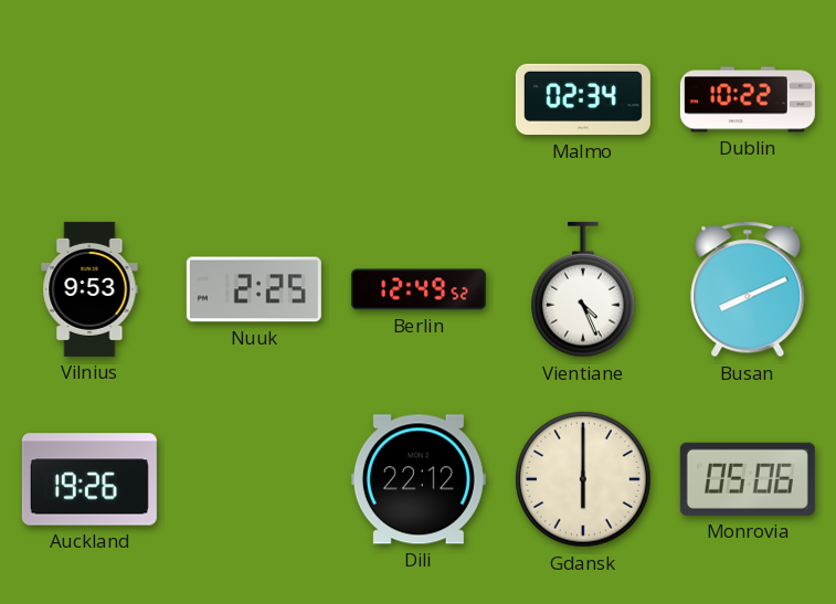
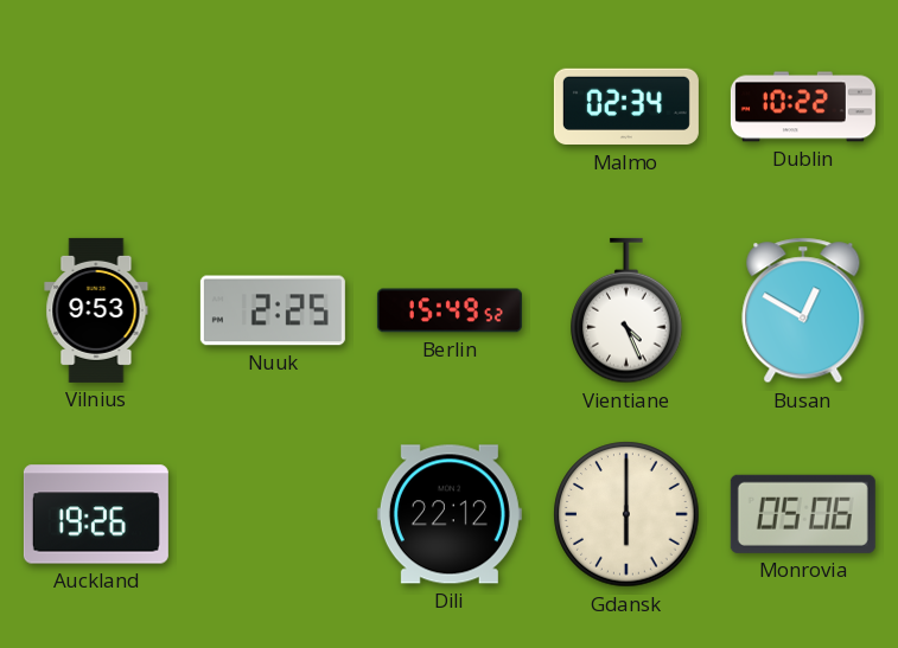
Berlin: 12:49 -> 15:49 (450, 310)
Busan: 8:11 -> 12:50 (803, 310)
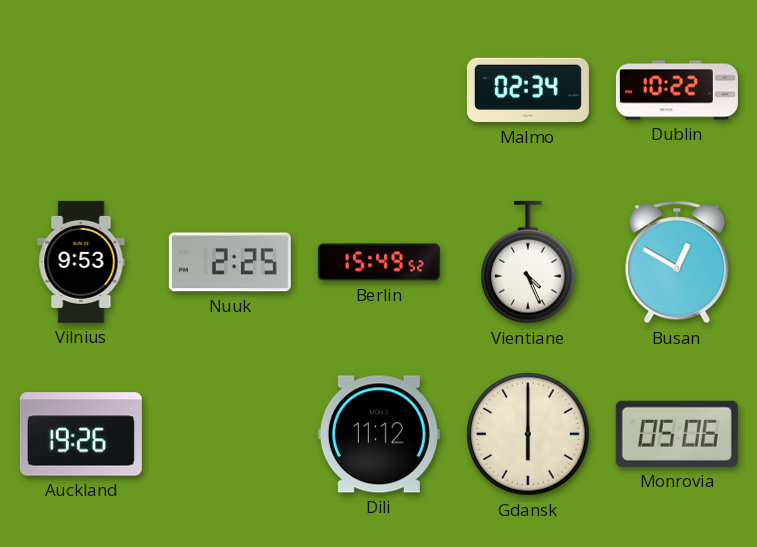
Dili: 22:12 -> 11:12 (379, 434)
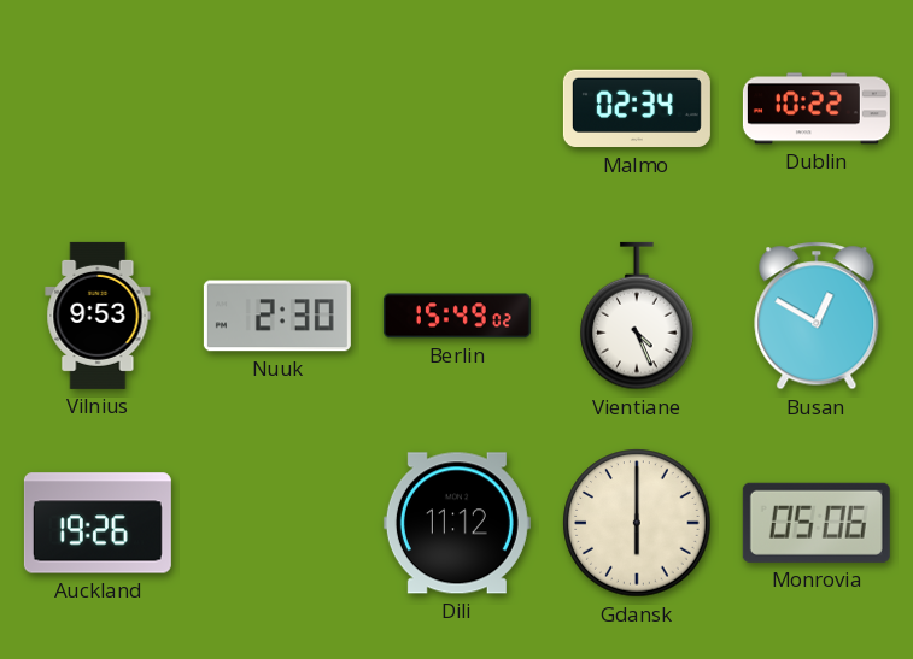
Nuuk: 2:25 -> 2:30 (277, 316)
Berlin: 15:49:52 -> 15:49:02 (457, 316)
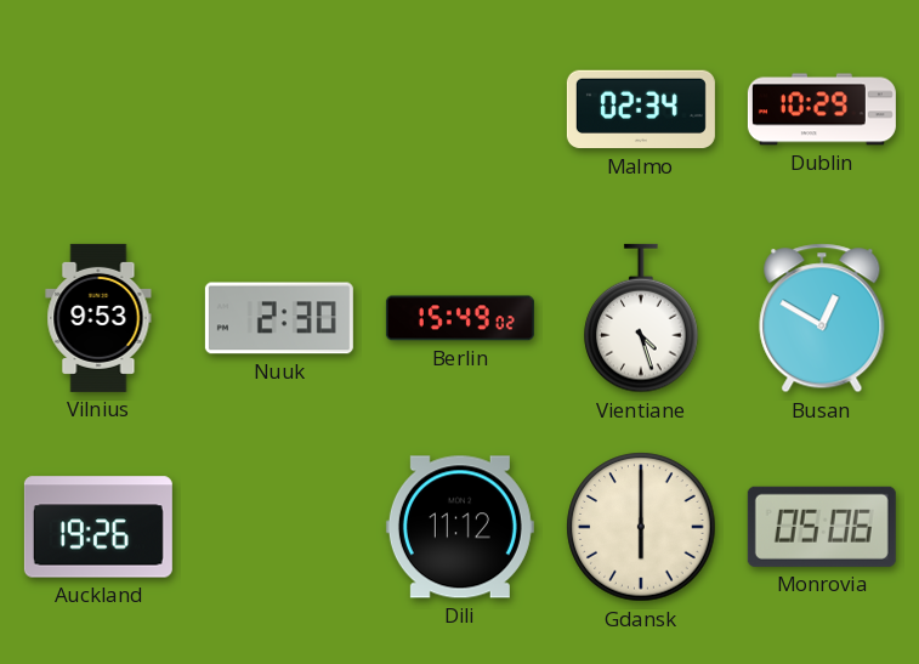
Dublin: 10:22 -> 10:29 (822, 109)
Vientiane: 4:26 -> 4:27 (641, 318)
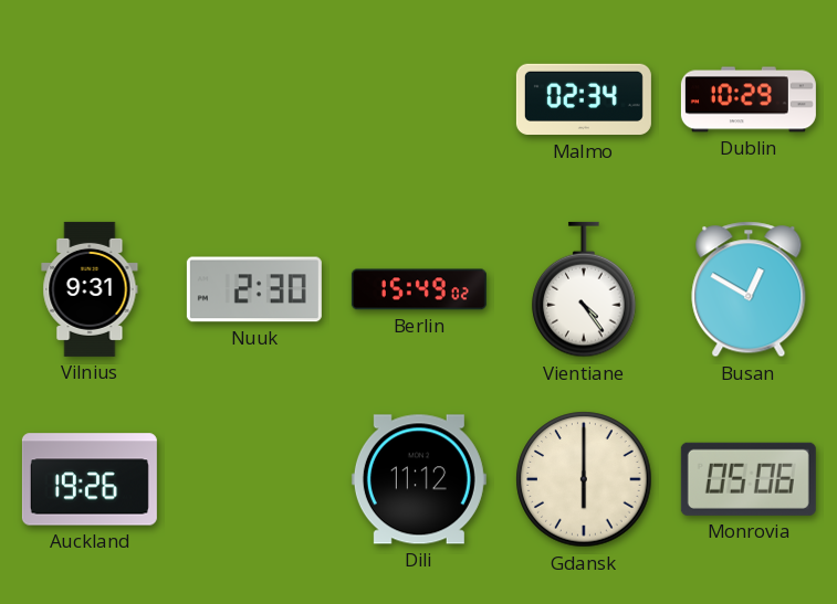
Vilnius: 9:53 -> 9:31 (90, 289)
Vientiane: 4:27 -> 4:24 (584, 289)
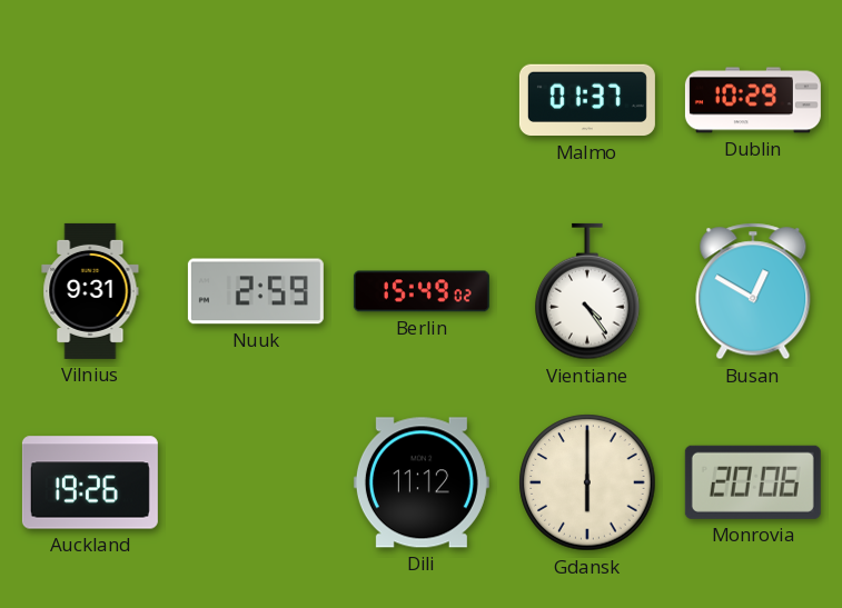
Malmo: 02:34 -> 01:37 (587, 100)
Nuuk: 2:30 -> 2:59 (256, 291)
Monrovia: 05:06 -> 20:06 (753, 482)
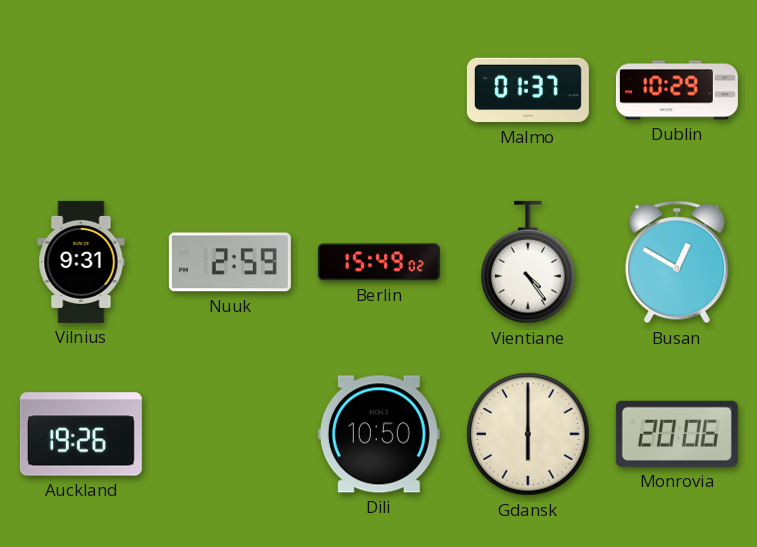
Dili: 11:12 -> 10:50 (379, 434)
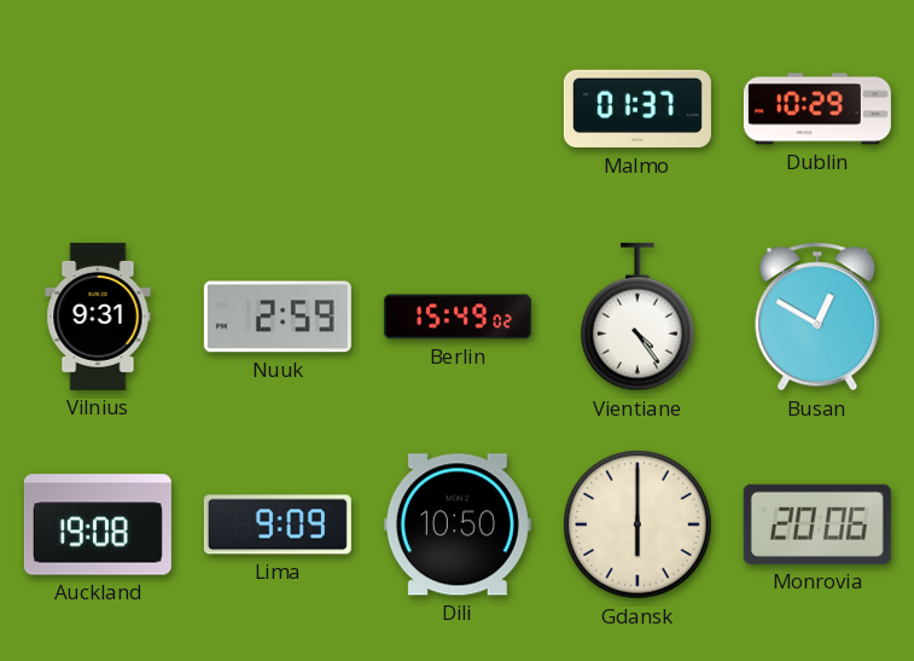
Auckland: 19:26 -> 19:08 (98, 524)
Lima: none -> 9:09 (278, 524)
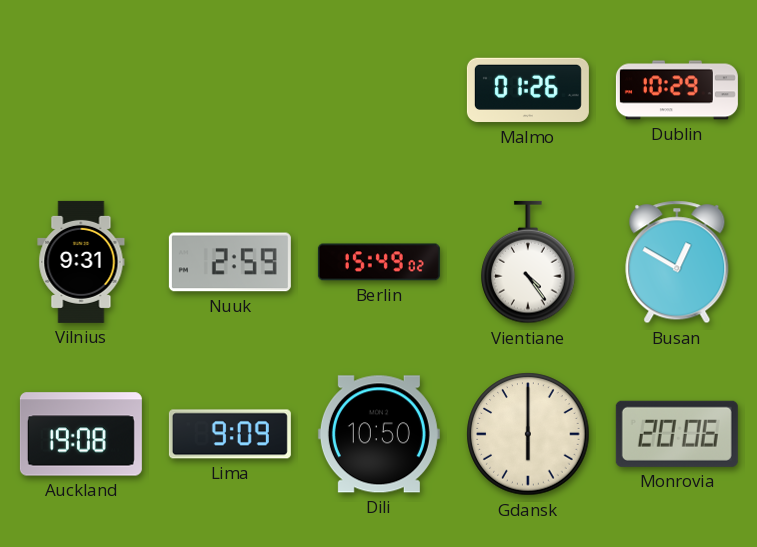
Malmo: 01:37 -> 01:26 (528, 90)
